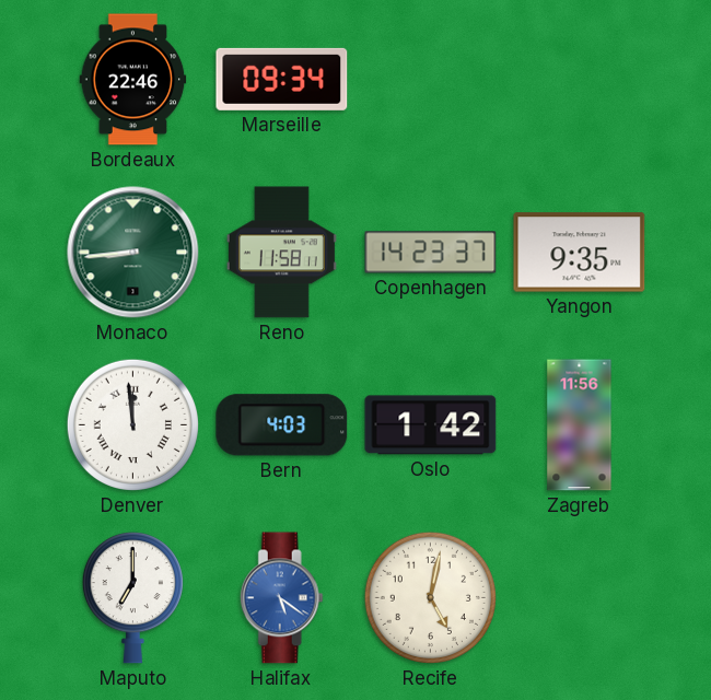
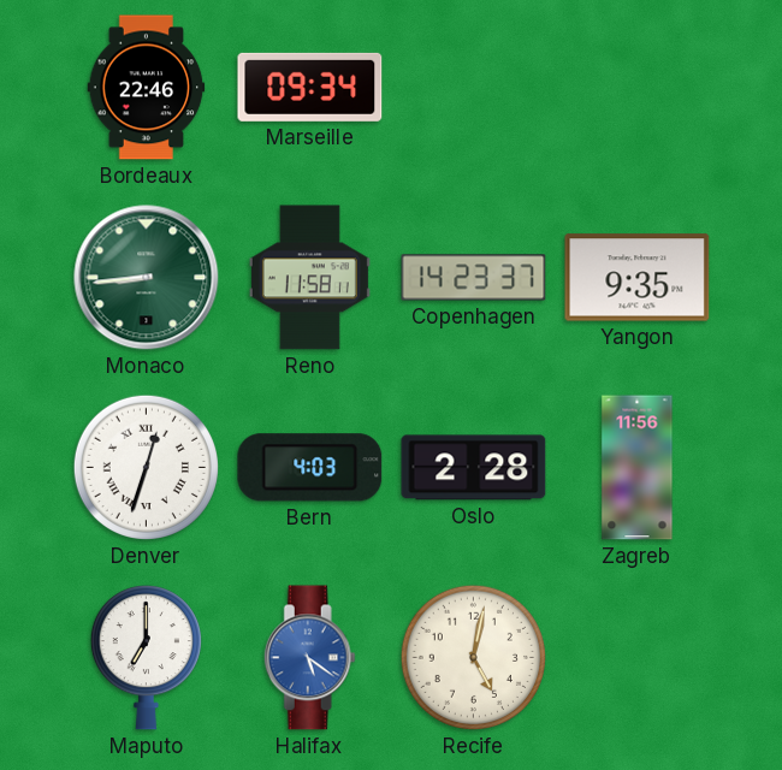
Denver: 11:59 -> 12:33 (146, 467)
Oslo: 1:42 -> 2:28 (474, 468)
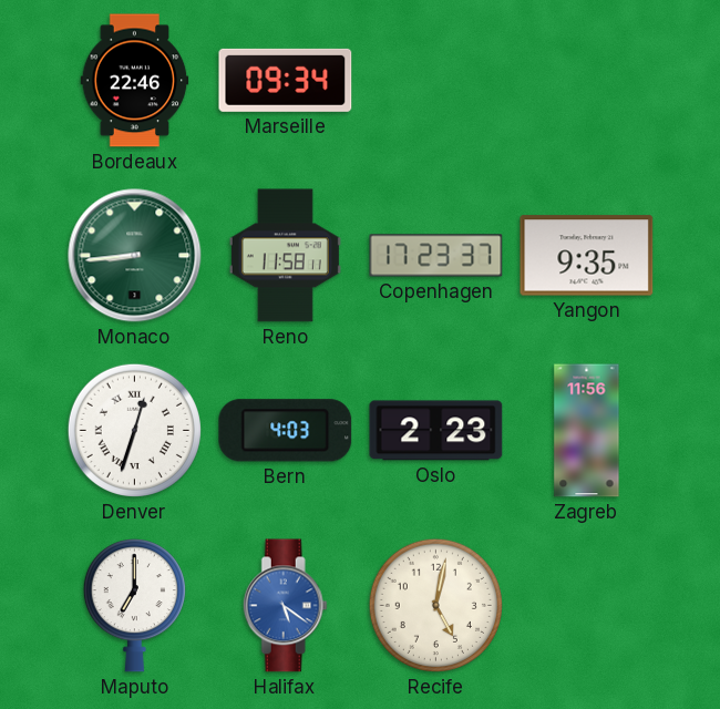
Copenhagen: 14:23 -> 17:23 (436, 256)
Oslo: 2:28 -> 2:23 (436, 431)
